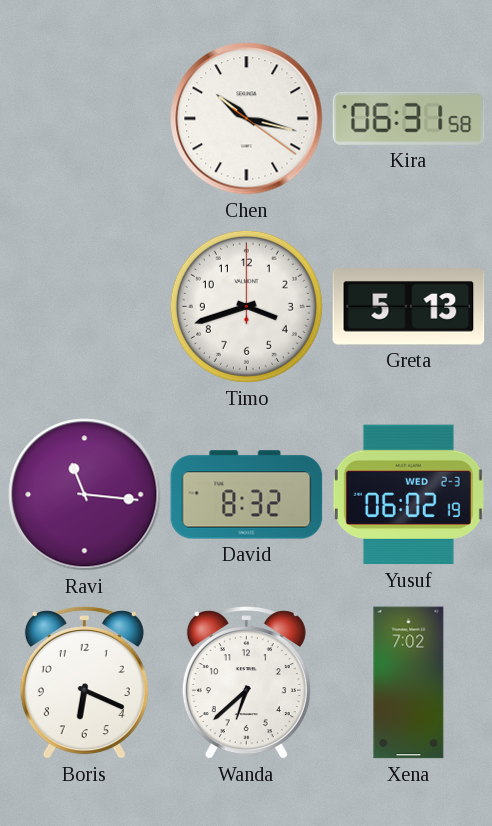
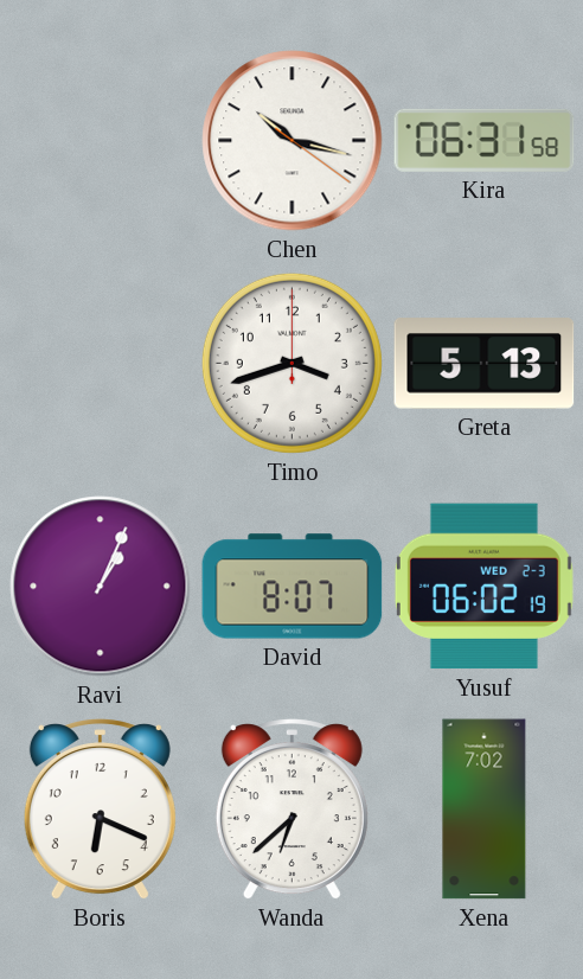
Ravi: 11:16 -> 1:04 (101, 587)
David: 8:32 -> 8:07 (293, 587)
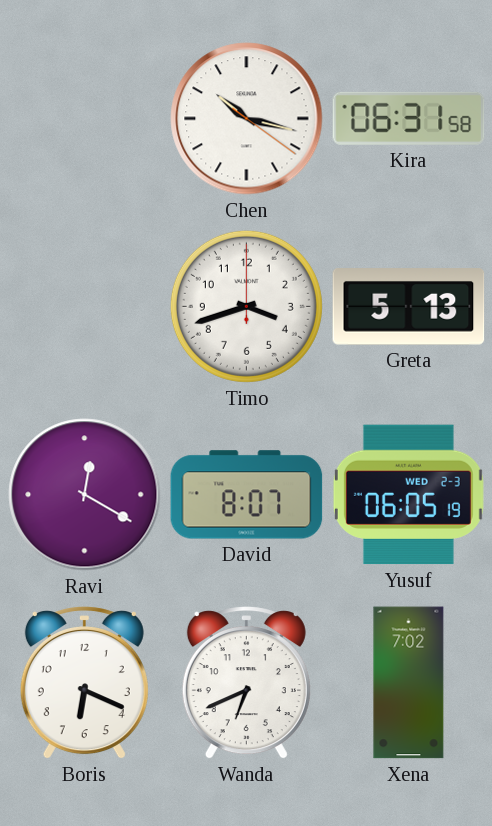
Ravi: 1:04 -> 12:20 (85, 495)
Yusuf: 06:02 -> 06:05 (408, 495)
Wanda: 6:38 -> 6:41 (246, 683)
